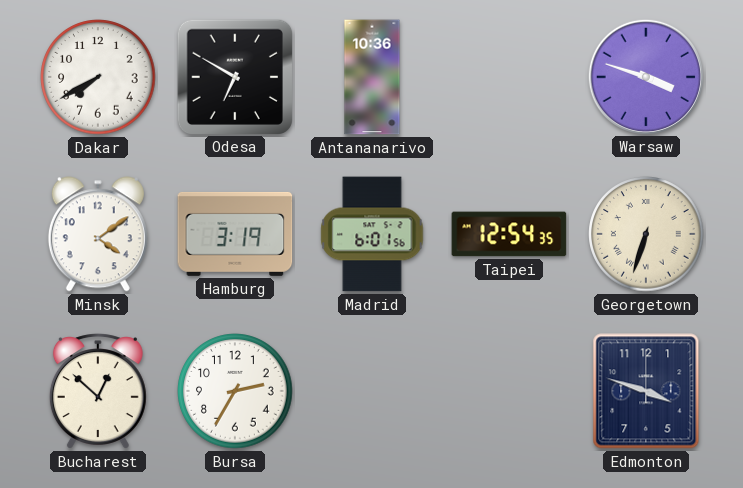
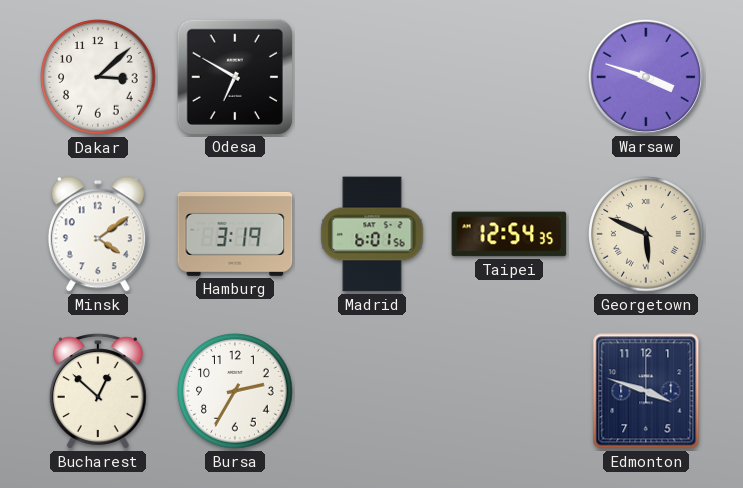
Dakar: 7:40 -> 3:08 (98, 77)
Antananarivo: 10:36 -> none (372, 77)
Georgetown: 6:33 -> 5:49 (646, 234)
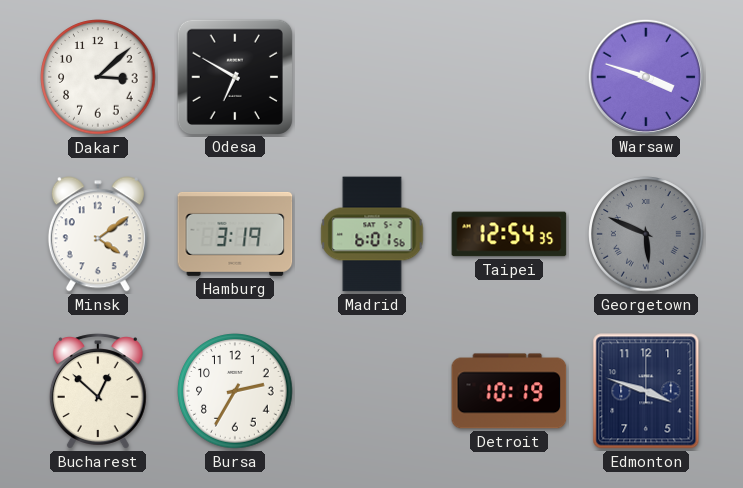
Georgetown dial: cream -> grey (646, 234)
Detroit: none -> 10:19 (509, 391)
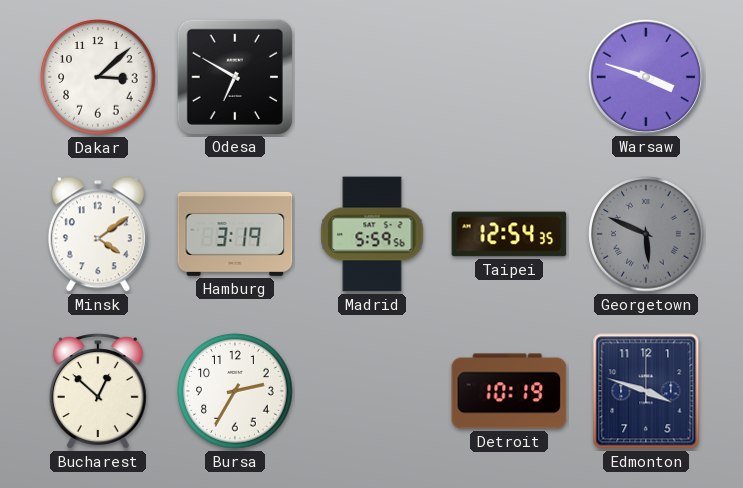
Madrid: 6:01 -> 5:59 (372, 234)
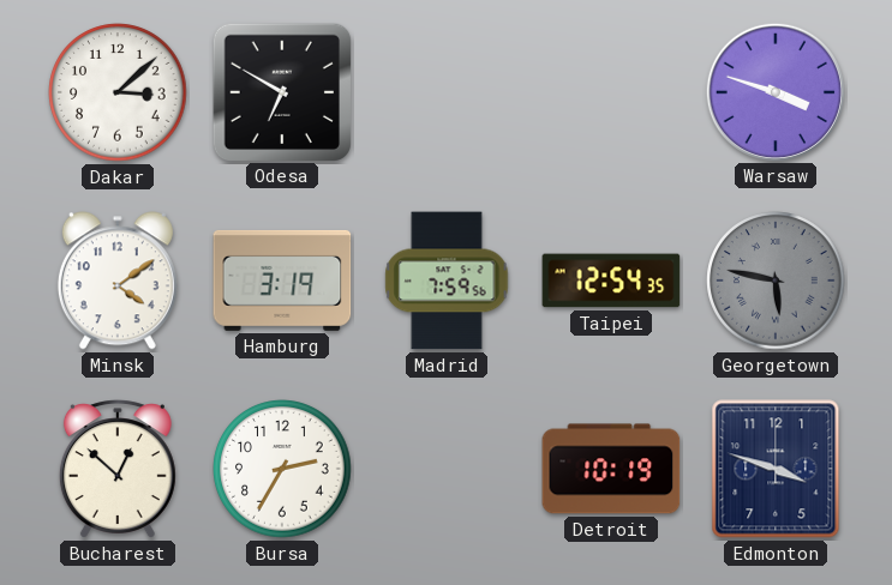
Madrid: 5:59 -> 7:59 (447, 281)
Georgetown: 5:49 -> 5:47 (776, 281)
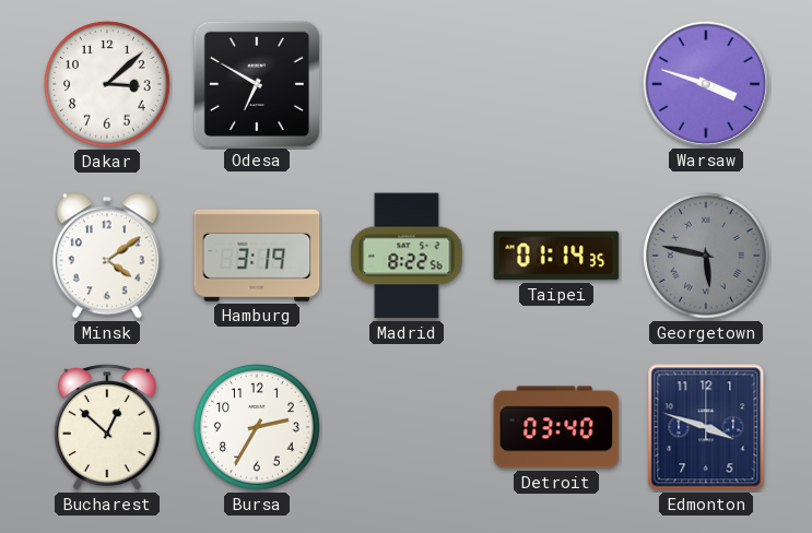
Madrid: 7:59 -> 8:22 (407, 256)
Taipei: 12:54 -> 01:14 (556, 256)
Detroit: 10:19 -> 03:40 (556, 427)
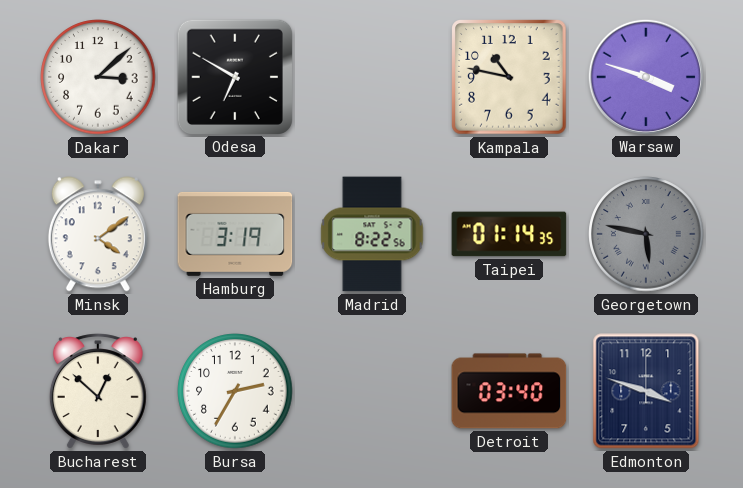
Kampala: none -> 10:47 (509, 77)
